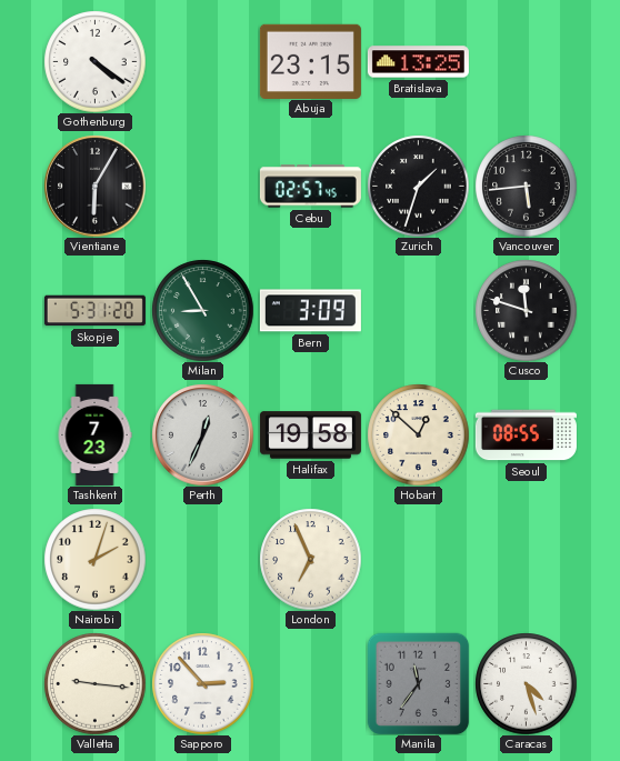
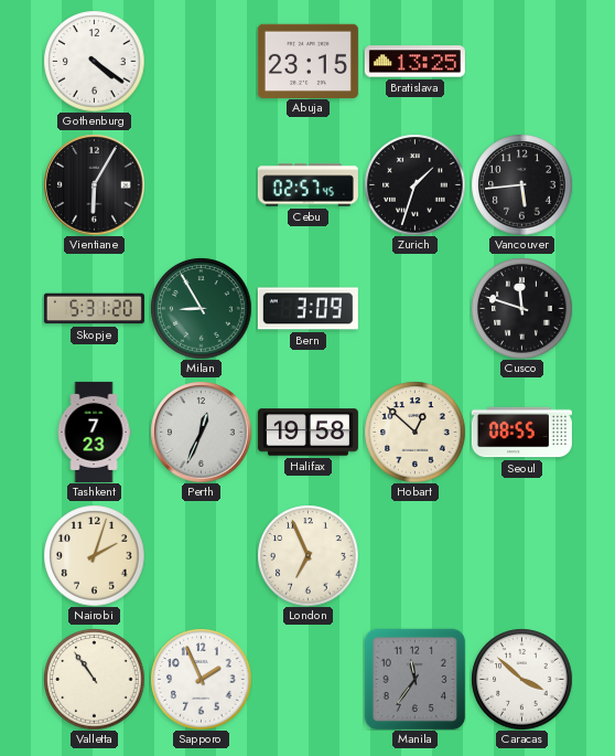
Valletta: 9:16 -> 10:54 (94, 679)
Sapporo: 2:53 -> 1:56 (201, 679)
Caracas: 4:27 -> 3:52 (521, 679)
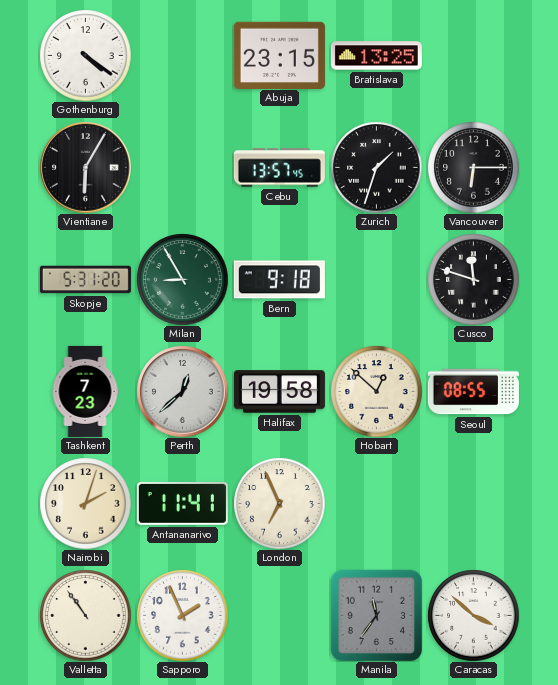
Cebu: 02:57 -> 13:57 (279, 168)
Vancouver: 5:44 -> 6:15 (473, 167)
Bern: 3:09 -> 9:18 (279, 280)
Perth: 12:34 -> 12:38 (182, 391)
Antananarivo: none -> 11:41 (182, 504)
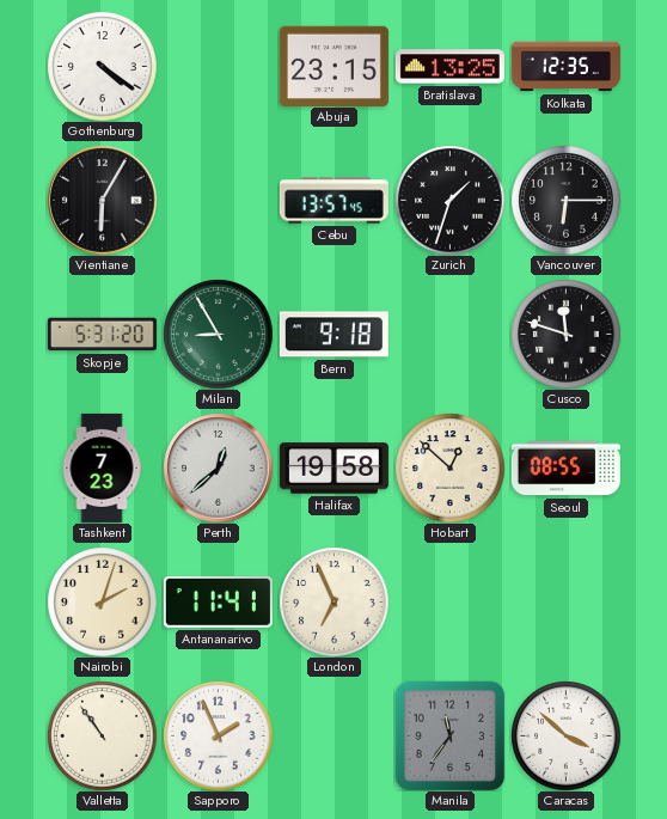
Kolkata: none -> 12:35 (565, 67)
